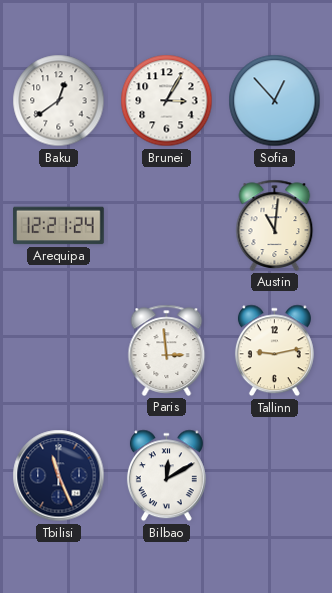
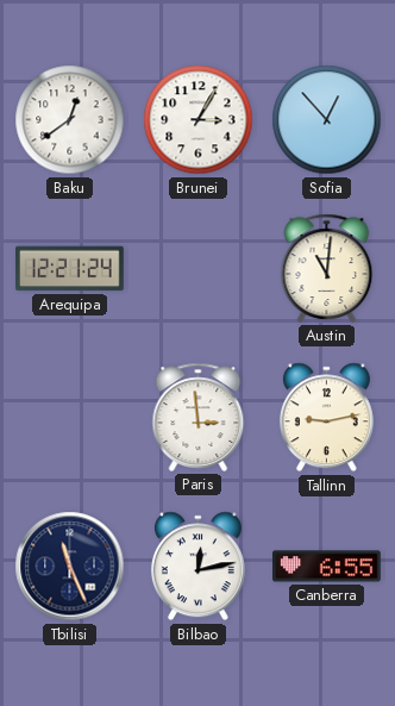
Bilbao: 12:10 -> 12:13 (197, 567)
Canberra: none -> 6:55 (327, 567)
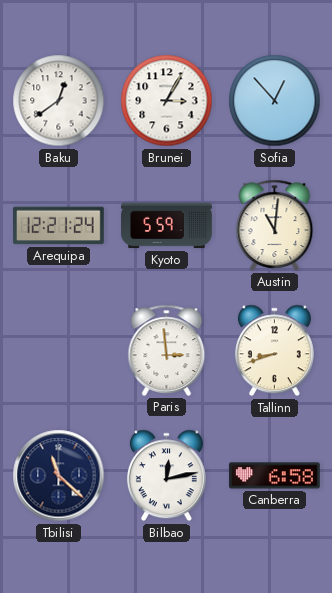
Kyoto: none -> 5:59 (167, 226)
Tallinn: 9:13 -> 8:42 (274, 351)
Tbilisi: 11:26 -> 11:22 (59, 476)
Canberra: 6:55 -> 6:58 (275, 476)
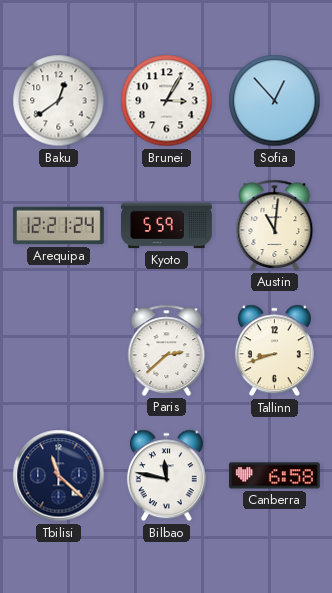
Paris: 2:59 -> 2:38 (167, 350)
Bilbao: 12:13 -> 11:47 (166, 476)
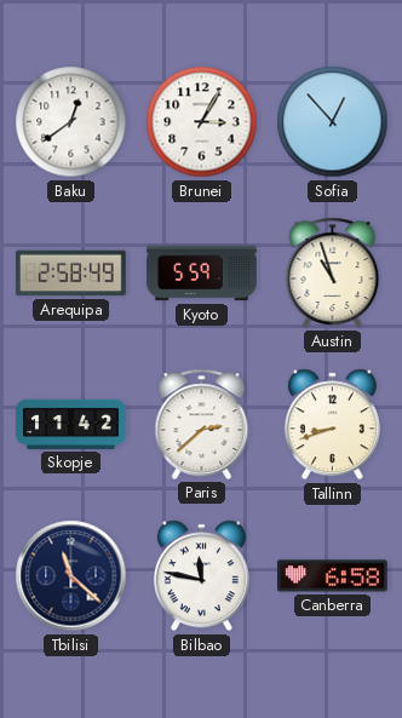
Arequipa: 12:21 -> 2:58 (71, 274)
Austin: 11:01 -> 10:57 (333, 272)
Skopje: none -> 11:42 (71, 424)
